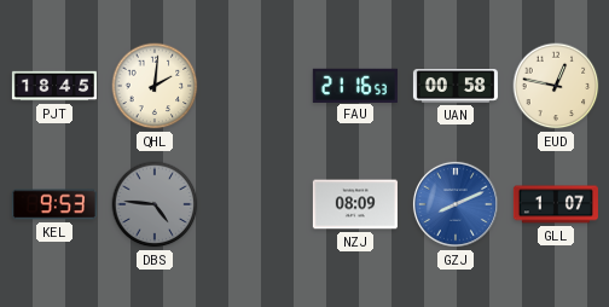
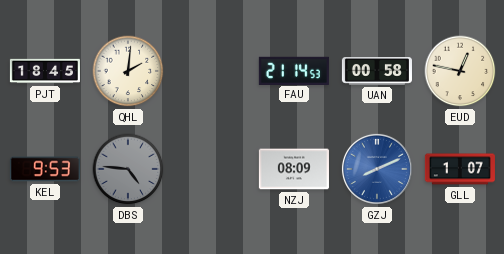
FAU: 21:16 -> 21:14 (294, 70)
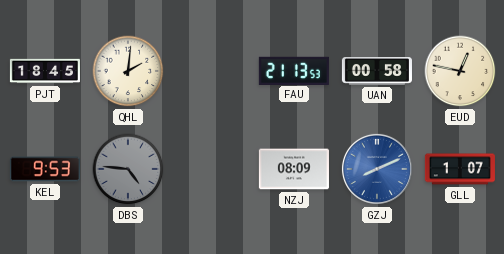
FAU: 21:14 -> 21:13 (294, 70)
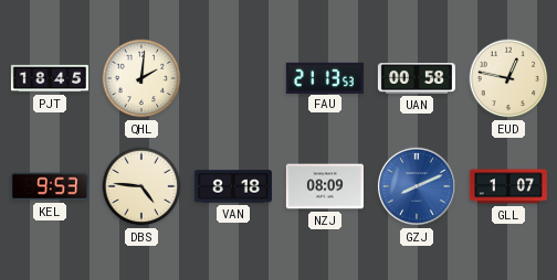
DBS dial: grey -> cream (141, 186)
VAN: none -> 8:18 (233, 186)
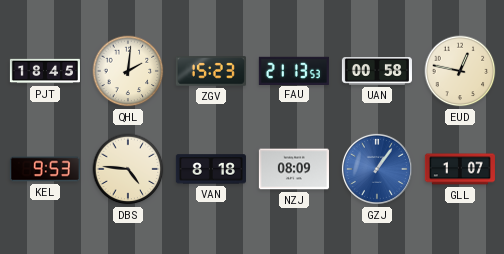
ZGV: none -> 15:23 (211, 71)
GZJ: 8:11 -> 1:06 (377, 169)
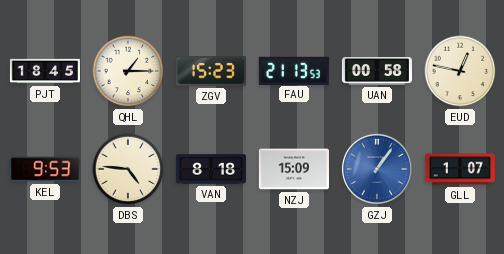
QHL: 2:01 -> 1:15 (128, 71)
NZJ: 08:09 -> 15:09 (294, 169)
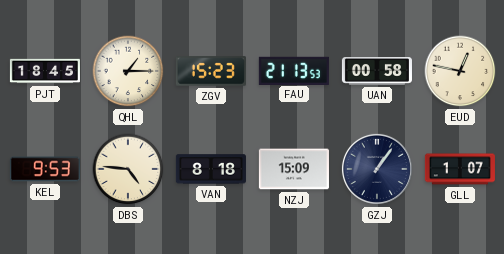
GZJ dial: blue -> navy (377, 169)
